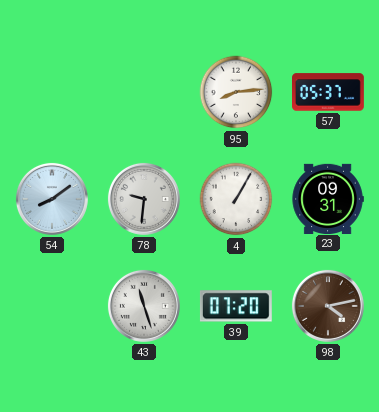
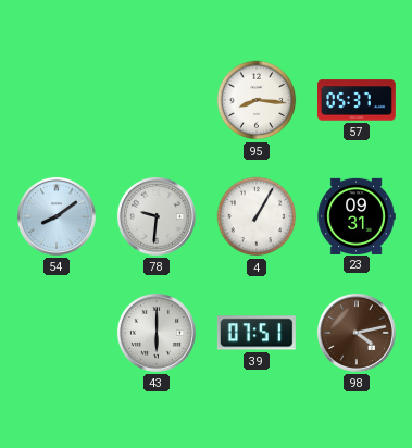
95: 8:14 -> 8:16 (257, 100)
43: 11:27 -> 6:00 (157, 333)
39: 07:20 -> 07:51 (257, 333)
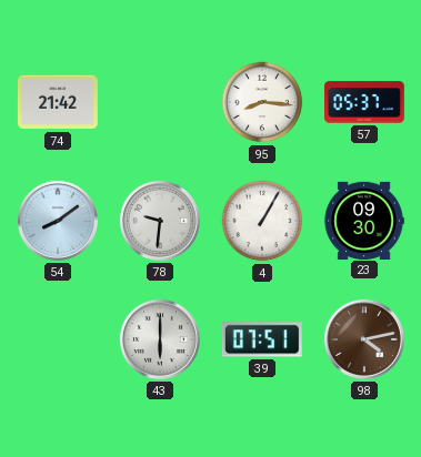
74: none -> 21:42 (58, 102)
23: 09:31 -> 09:30 (364, 220)
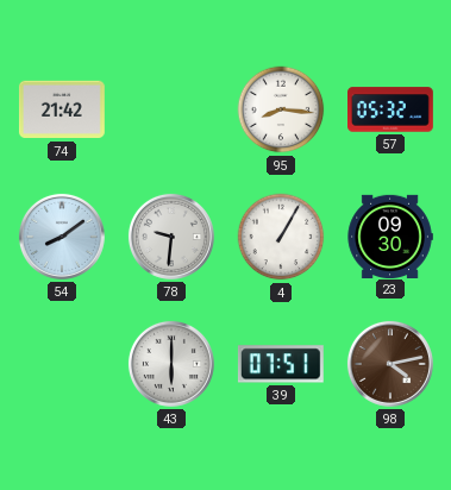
57: 05:37 -> 05:32 (392, 109)
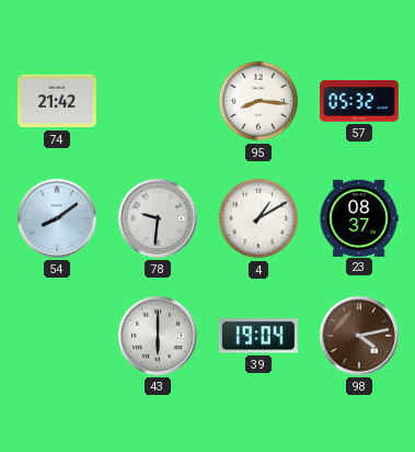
4: 1:05 -> 1:10 (258, 218)
23: 09:30 -> 08:37 (359, 217)
39: 07:51 -> 19:04 (258, 336)
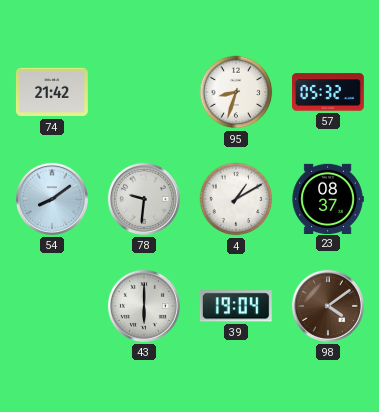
95: 8:16 -> 8:33 (236, 92)
98: 4:13 -> 4:09 (328, 306)
